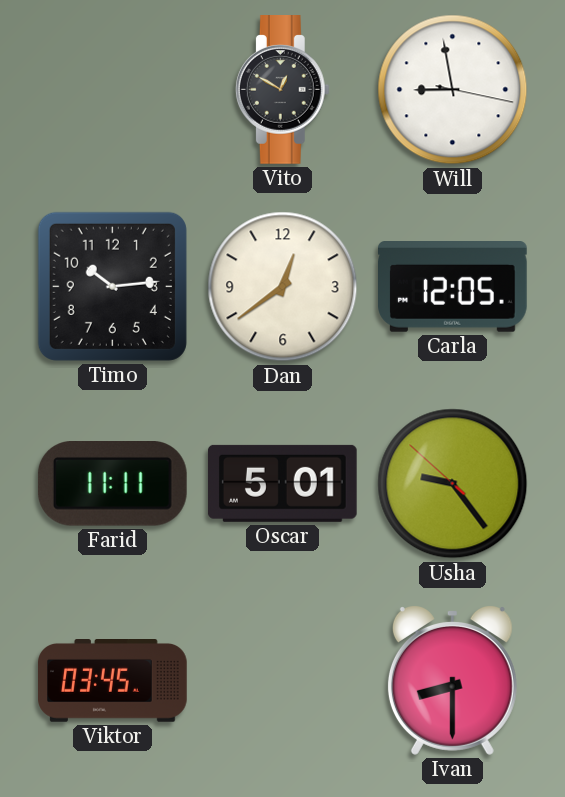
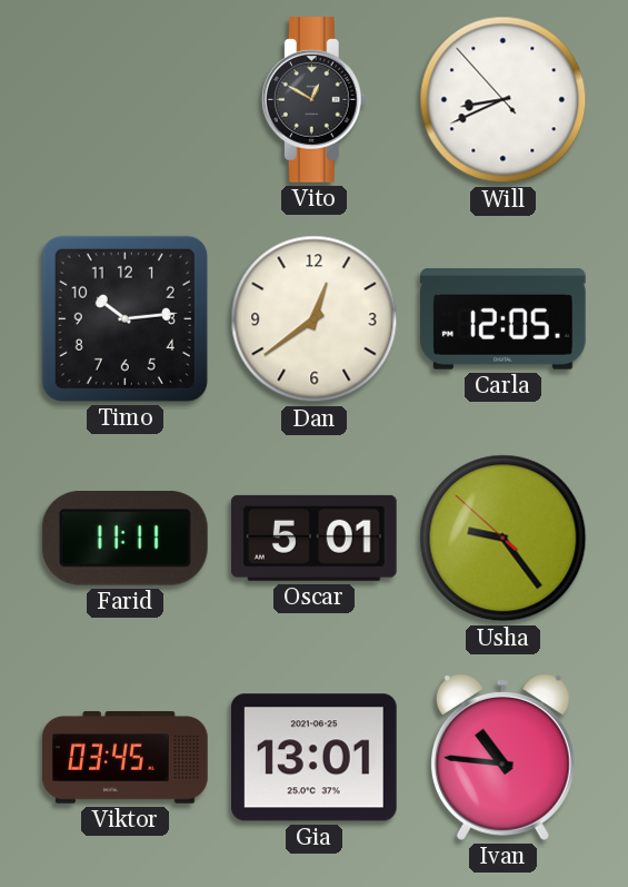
Will: 8:58 -> 8:40 (504, 100)
Gia: none -> 13:01 (313, 758)
Ivan: 8:30 -> 10:46 (502, 757)
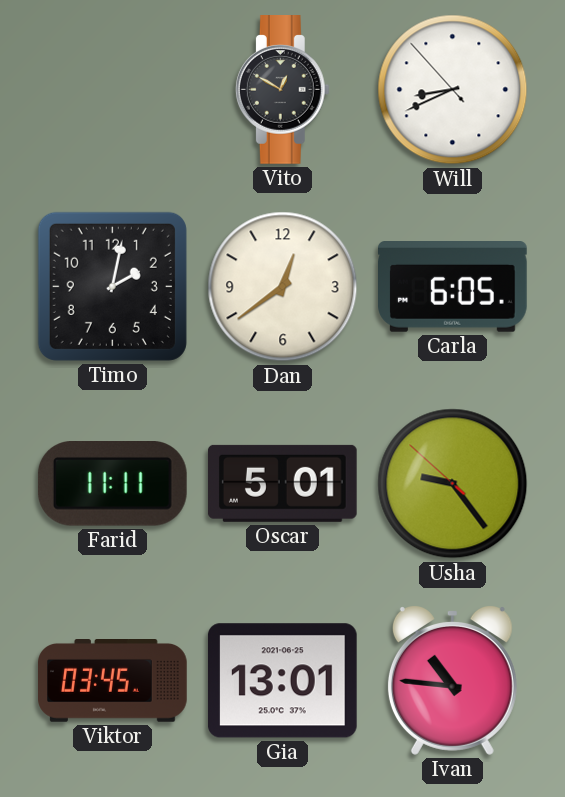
Timo: 10:14 -> 2:02 (112, 286)
Carla: 12:05 -> 6:05 (453, 287)
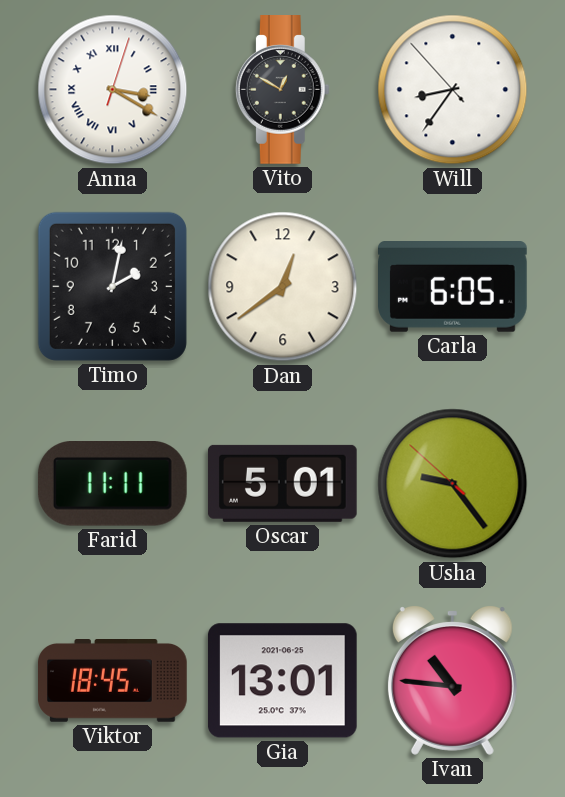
Anna: none -> 3:20 (113, 90)
Will: 8:40 -> 8:35 (453, 90)
Viktor: 03:45 -> 18:45 (113, 681)
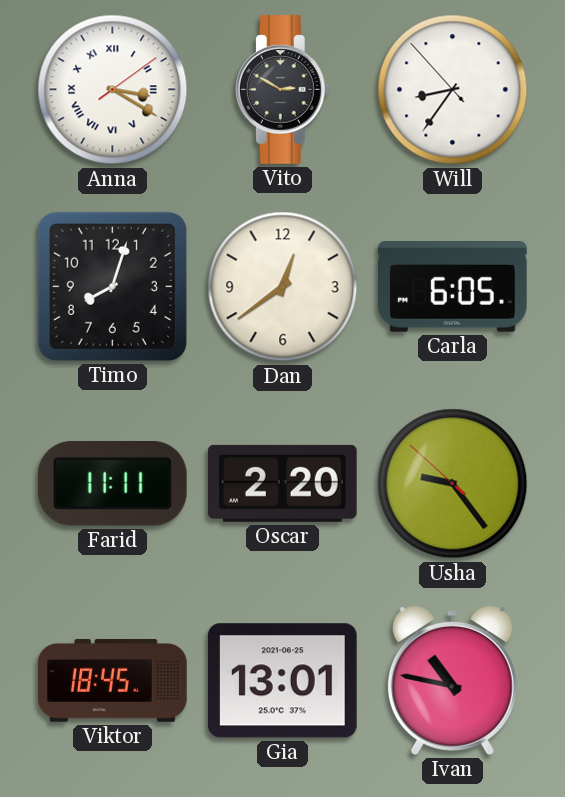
Anna: 3:20:03 -> 3:20:09 (113, 90)
Vito: 12:50 -> 2:50 (282, 90)
Timo: 2:02 -> 8:03 (112, 286)
Oscar: 5:01 -> 2:20 (282, 483)
Ivan: 10:46 -> 10:47 (452, 680)
